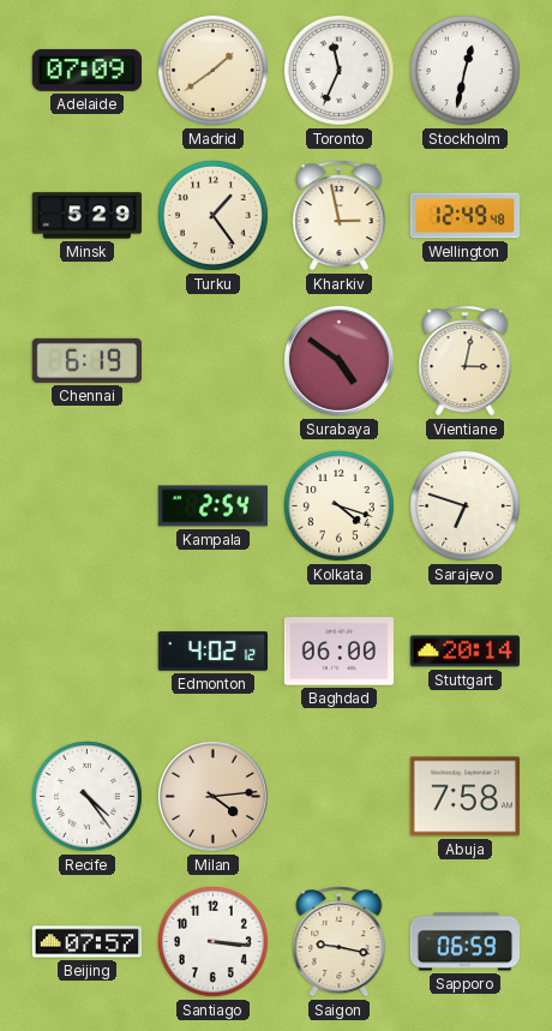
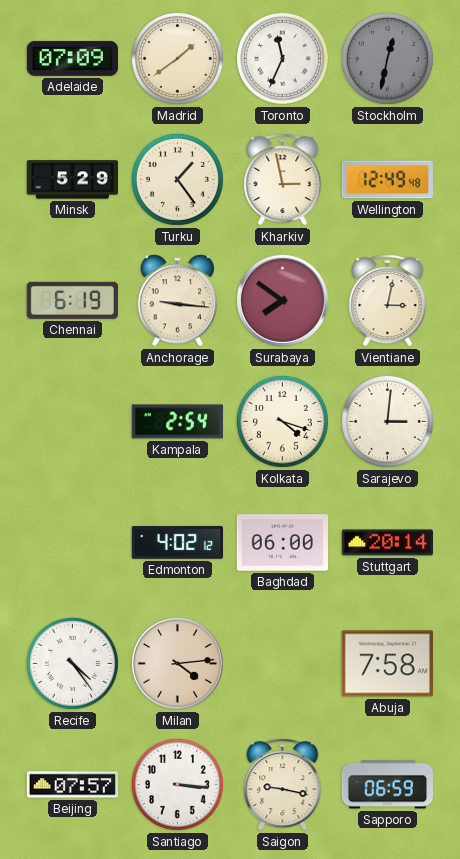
Stockholm dial: white -> grey (387, 58)
Anchorage: none -> 9:16 (178, 301)
Surabaya: 4:51 -> 7:51 (282, 300)
Sarajevo: 6:48 -> 3:01 (387, 421)
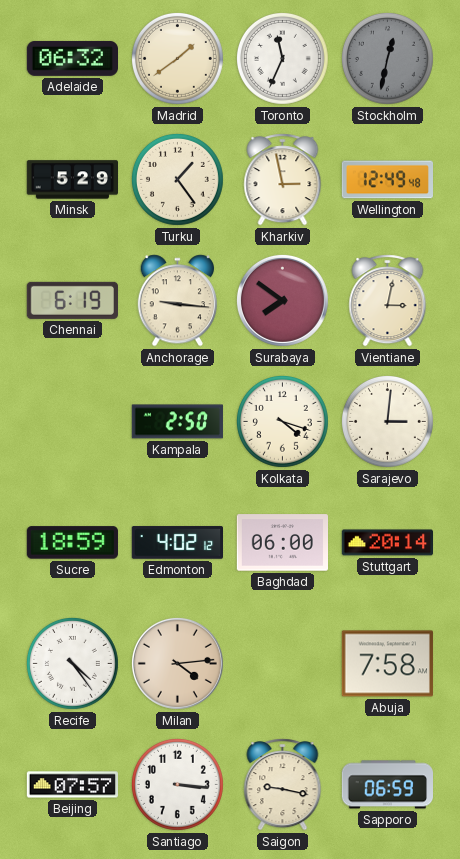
Adelaide: 07:09 -> 06:32 (72, 58)
Kampala: 2:54 -> 2:50 (177, 422)
Sucre: none -> 18:59 (72, 543)
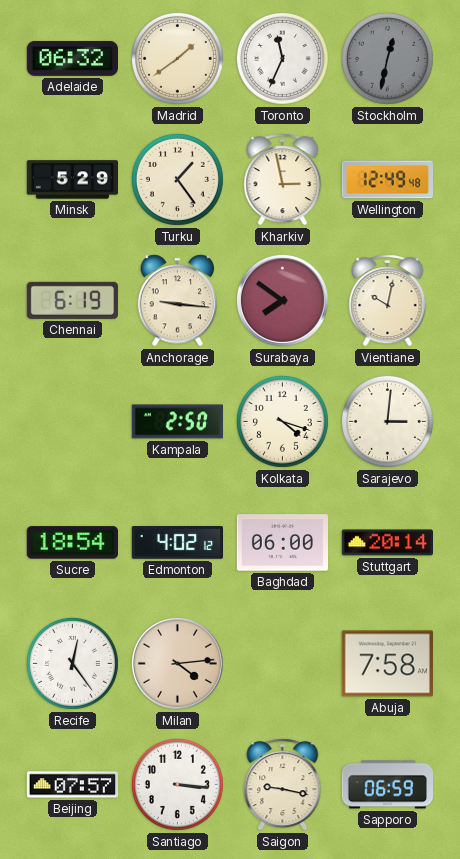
Vientiane: 3:02 -> 10:02 (388, 301)
Sucre: 18:59 -> 18:54 (72, 543)
Recife: 4:24 -> 12:24 (72, 663)
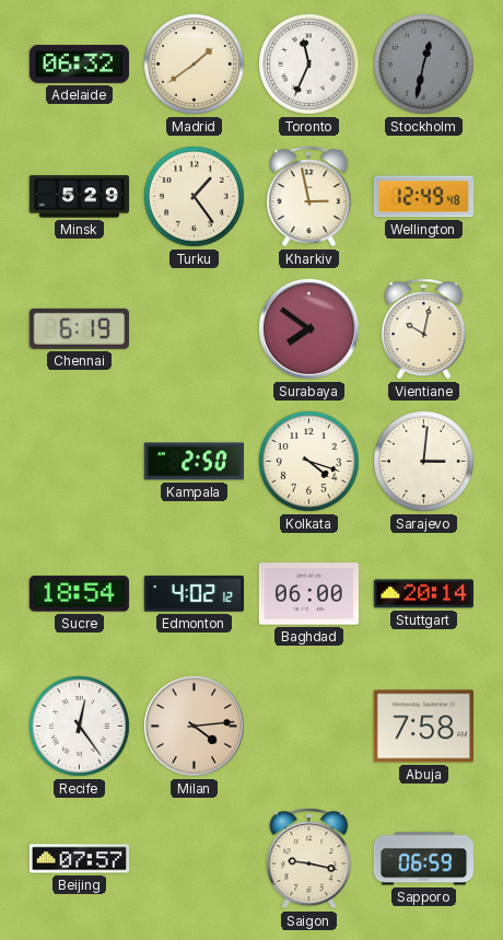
Anchorage: 9:16 -> none (178, 301)
Santiago: 3:16 -> none (177, 784)
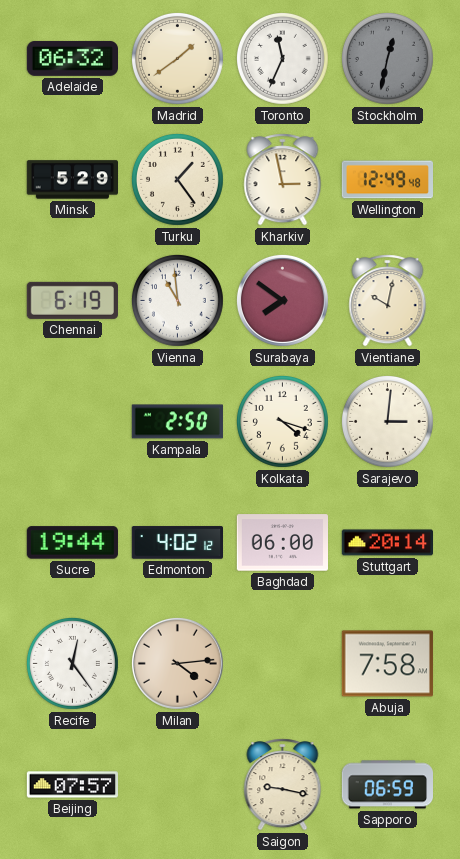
Vienna: none -> 10:59 (177, 300)
Sucre: 18:54 -> 19:44 (72, 543)
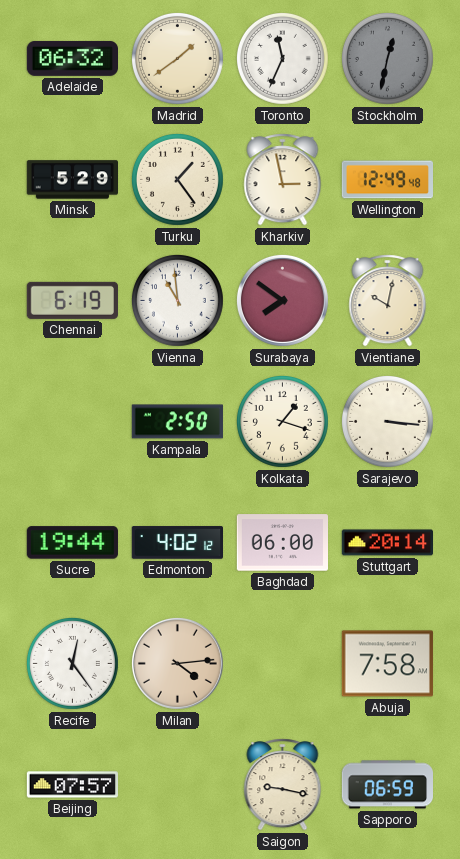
Kolkata: 4:18 -> 1:18 (282, 421)
Sarajevo: 3:01 -> 3:16 (387, 421)
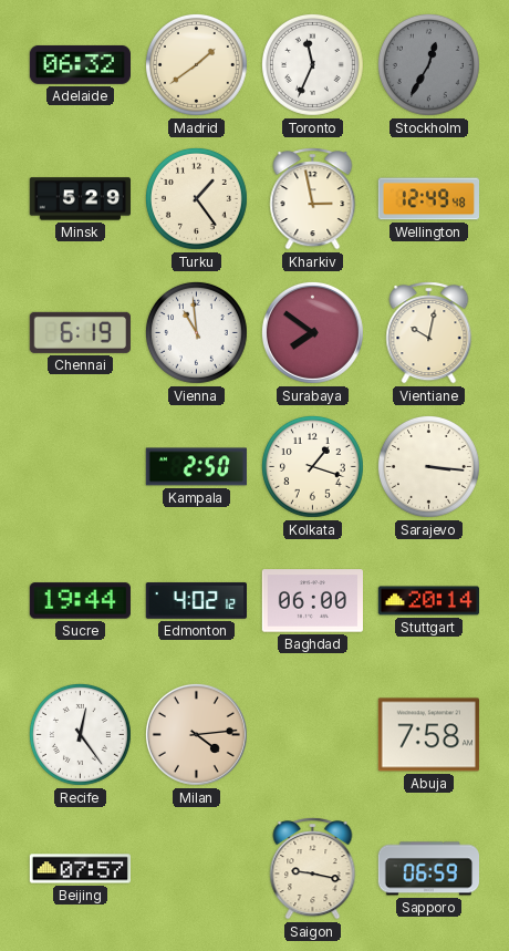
Stockholm: 12:32 -> 12:35 (428, 64)
